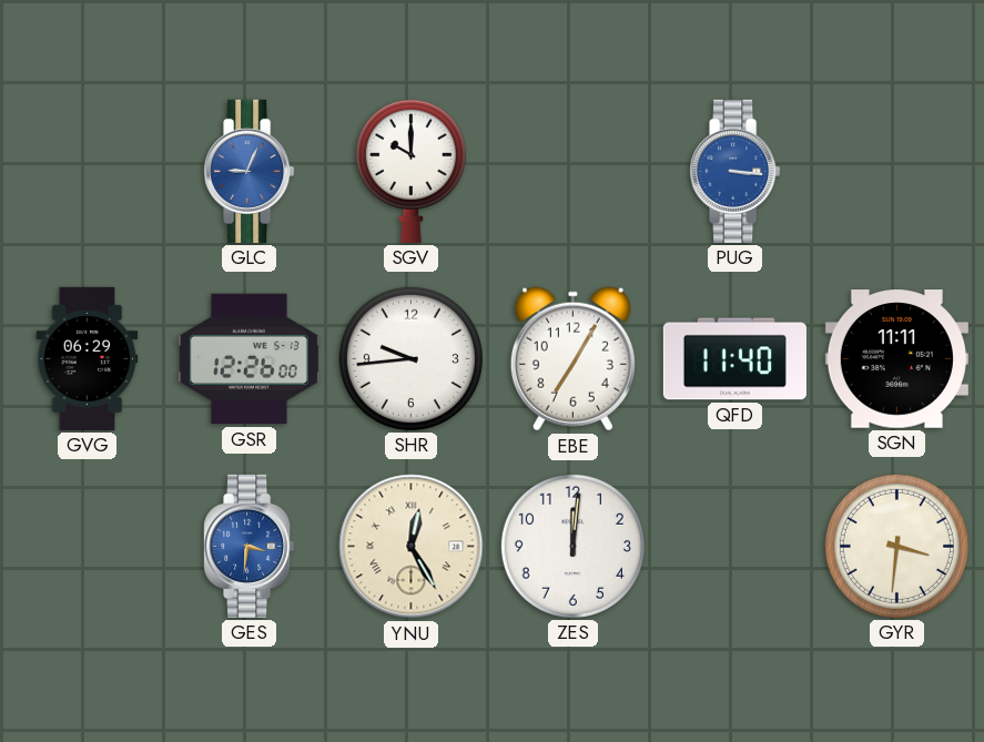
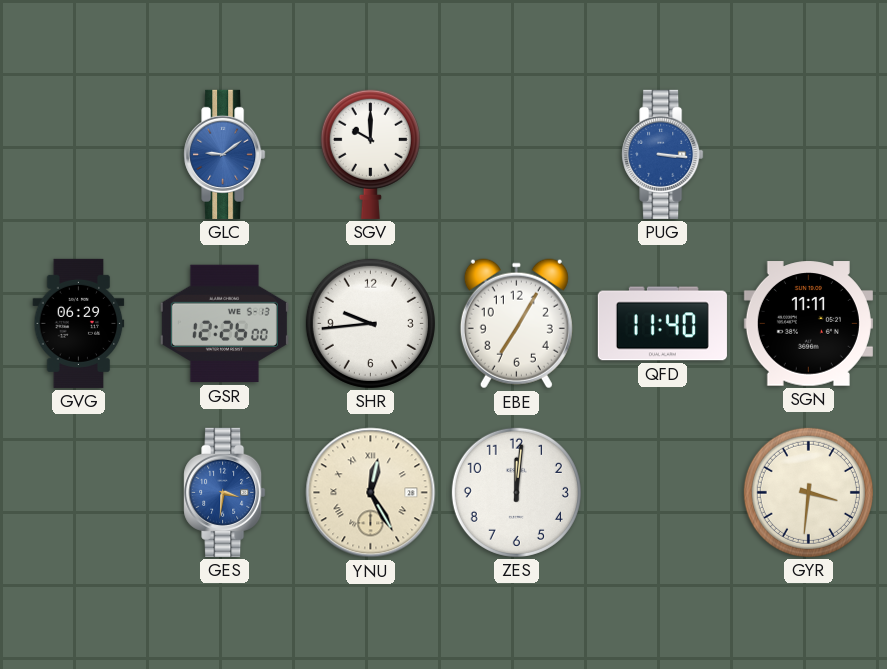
GLC: 9:04 -> 9:09 (225, 154)
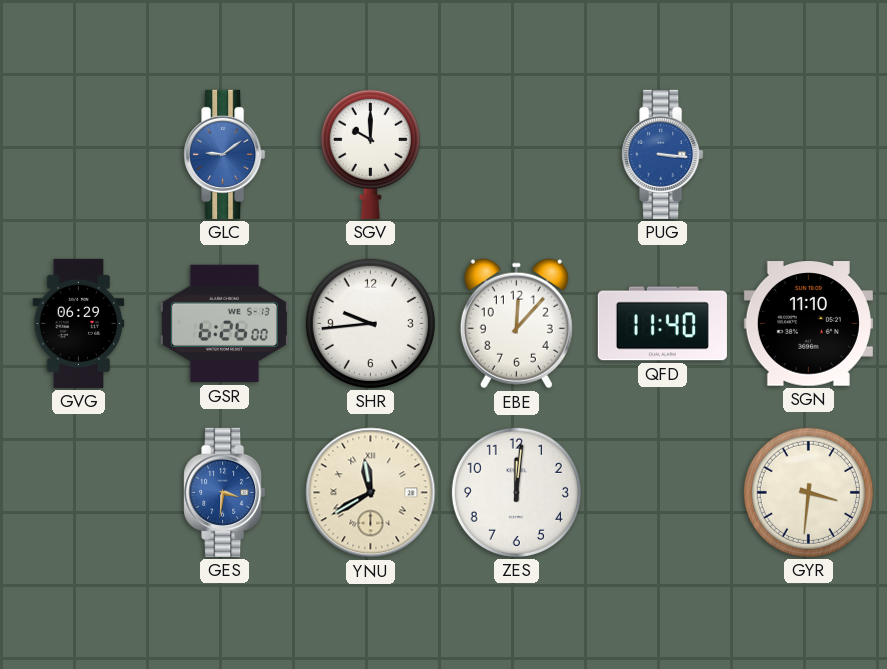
GSR: 12:26 -> 6:26 (224, 324)
EBE: 7:05 -> 12:07 (516, 324)
SGN: 11:11 -> 11:10 (808, 324)
YNU: 12:25 -> 11:40 (371, 493)
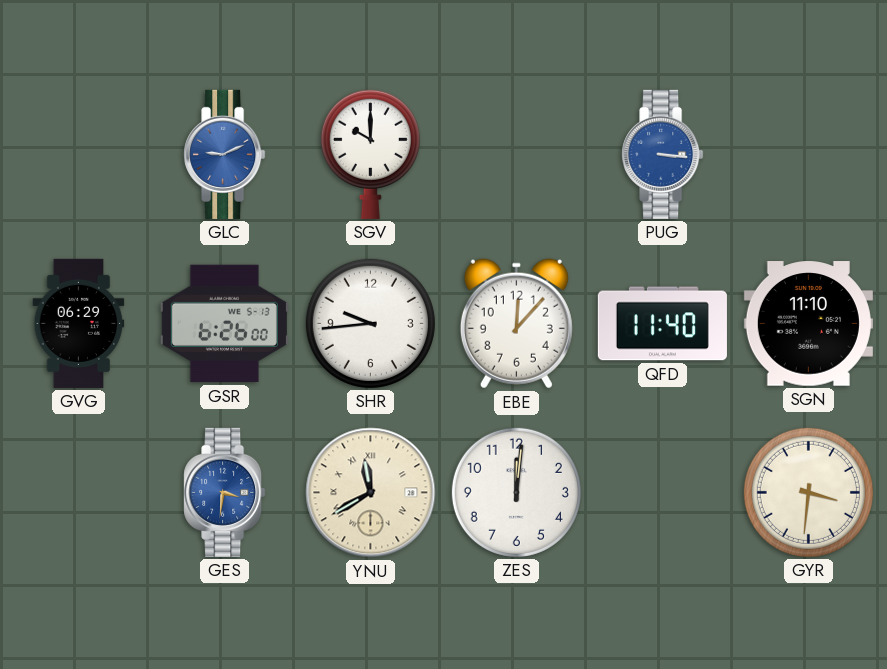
GLC: 9:09 -> 9:11 (225, 154)
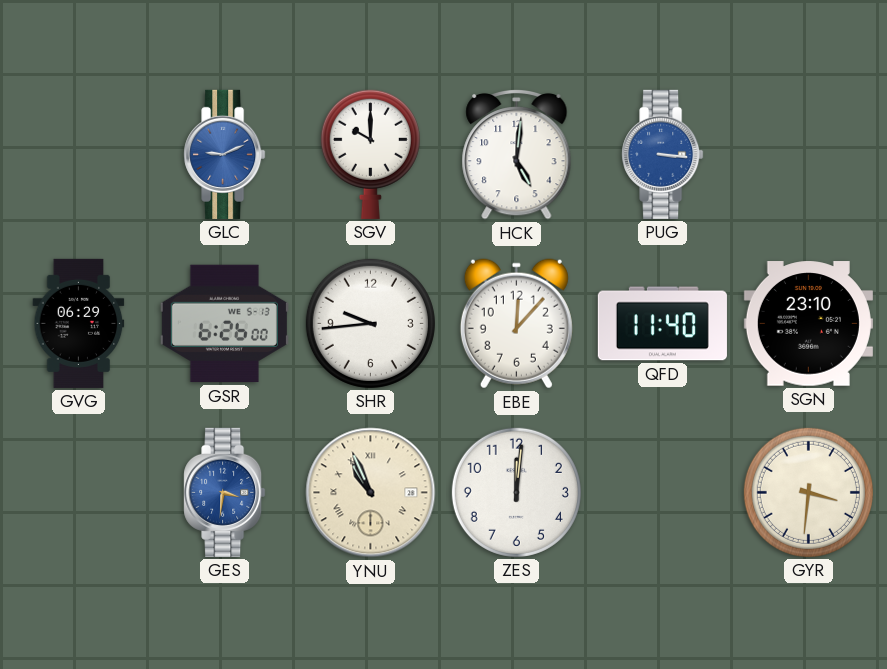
HCK: none -> 5:01 (517, 154)
SGN: 11:10 -> 23:10 (808, 324)
YNU: 11:40 -> 10:56 (371, 493)
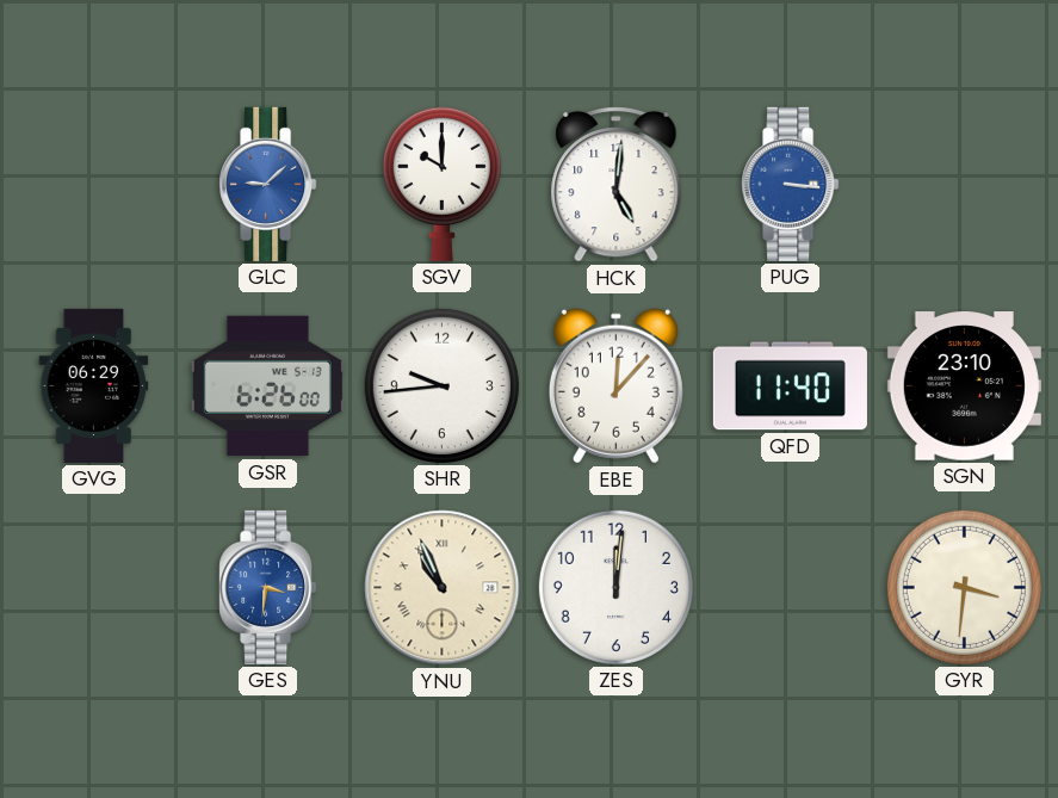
GLC: 9:11 -> 9:08 (268, 184)
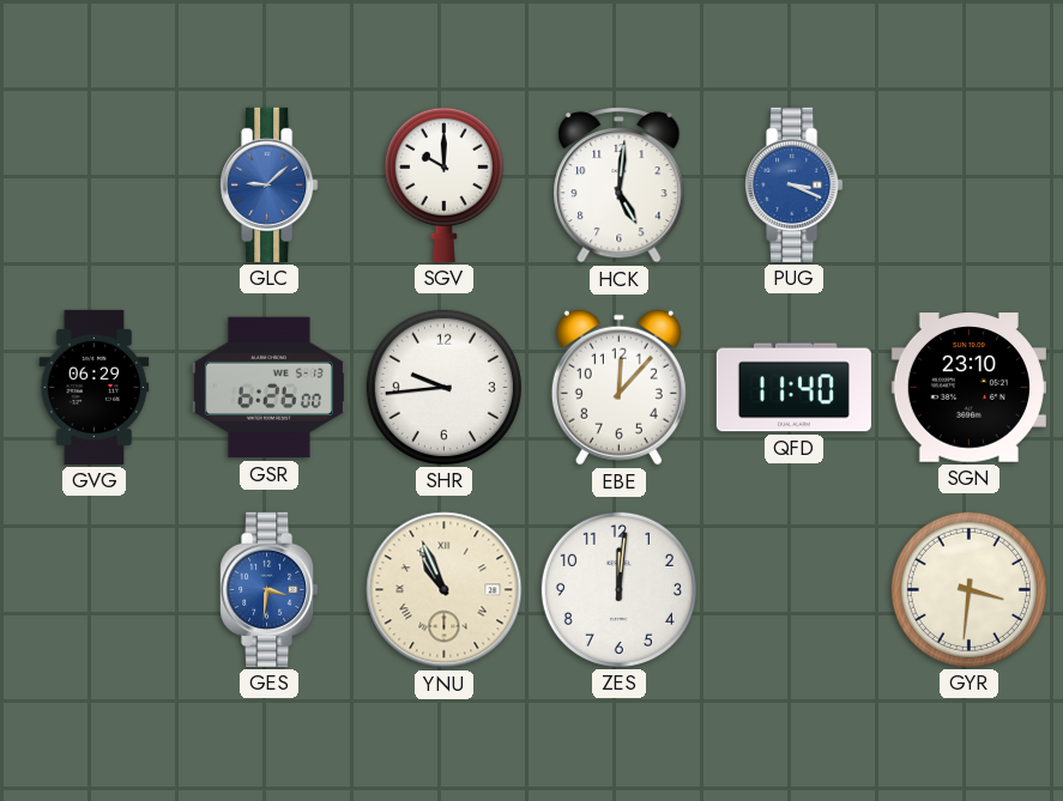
PUG: 3:16 -> 3:19 (795, 184)
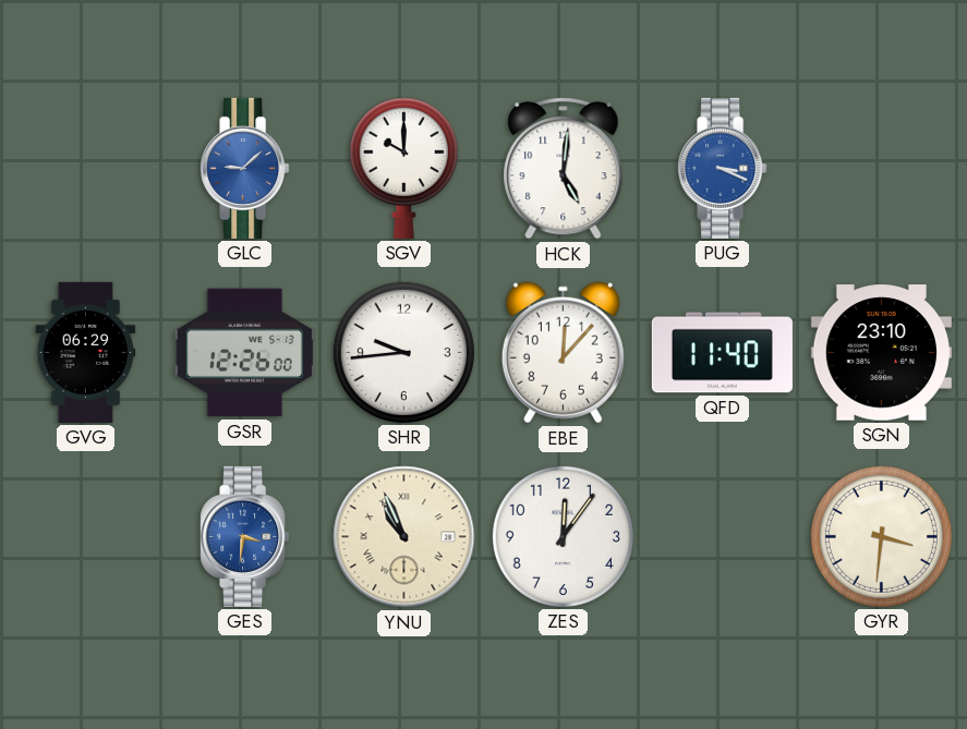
GSR: 6:26 -> 12:26 (244, 353)
ZES: 12:01 -> 12:06 (563, 536)
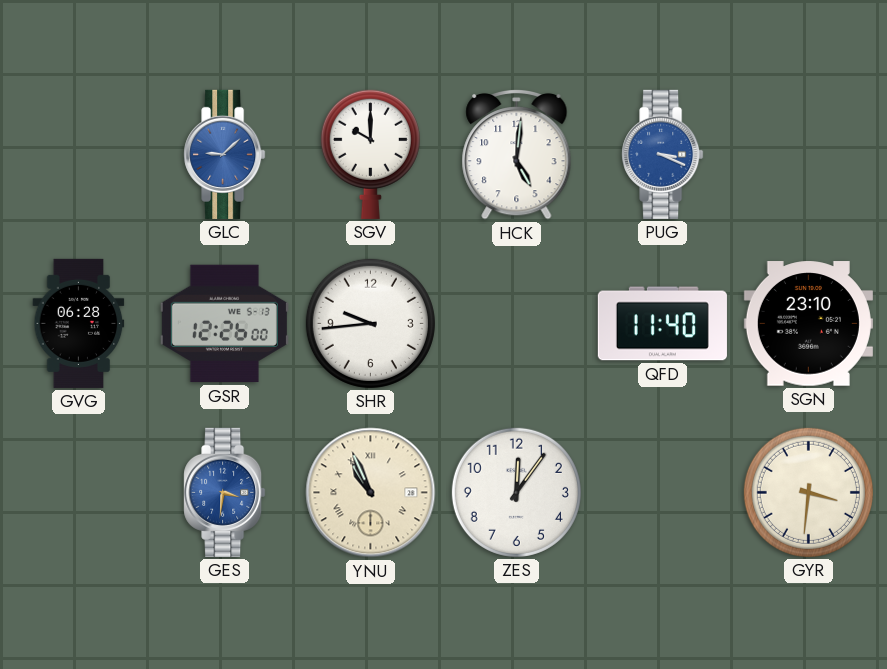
GVG: 06:29 -> 06:28 (79, 323)
EBE: 12:07 -> none (563, 353)
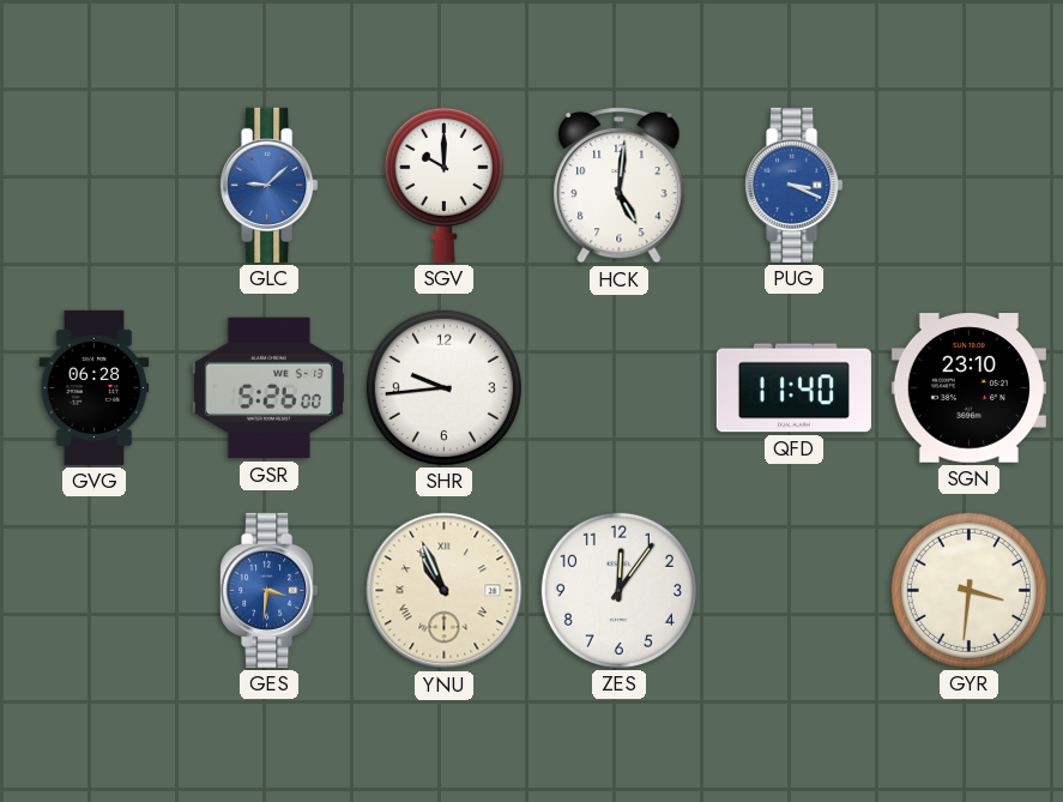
GSR: 12:26 -> 5:26 (268, 388)
